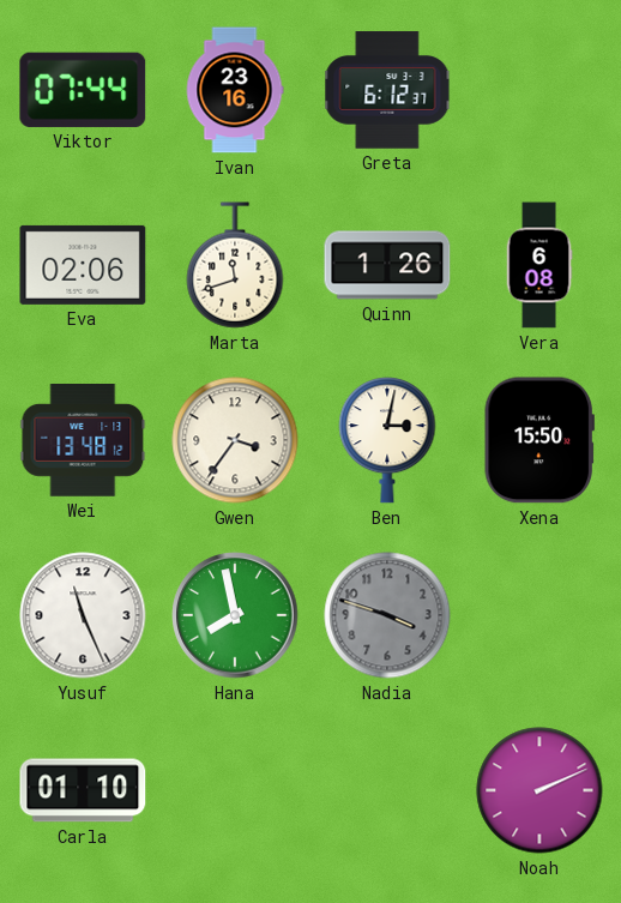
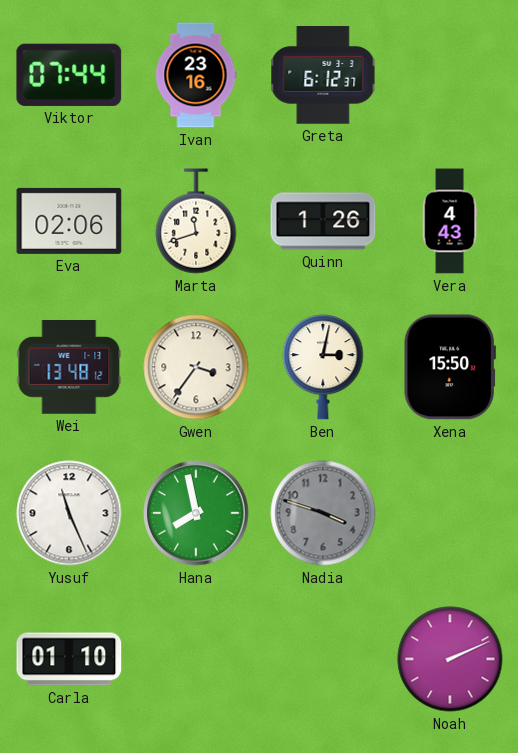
Vera: 6:08 -> 4:43 (450, 221)
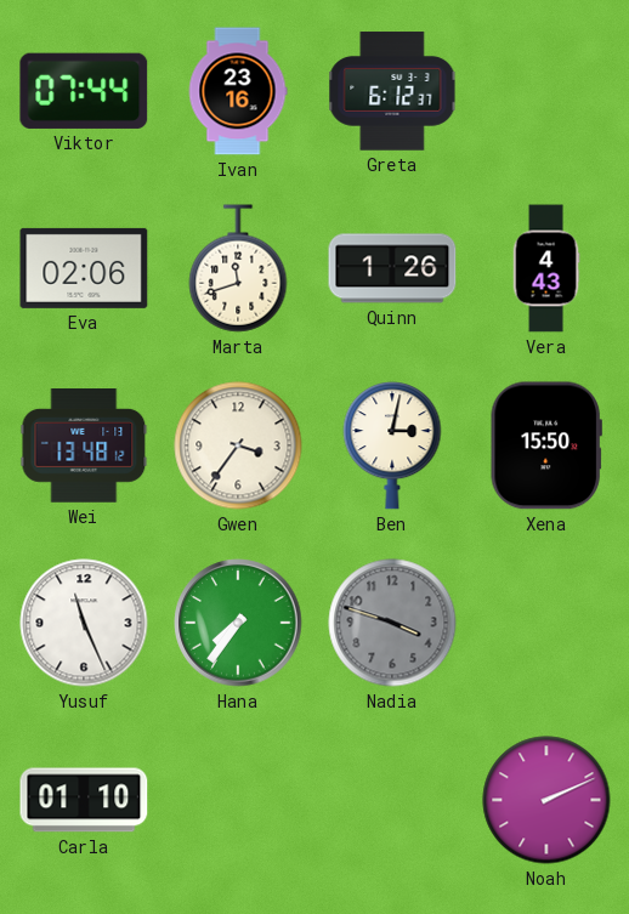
Hana: 7:58 -> 7:36 (238, 623)
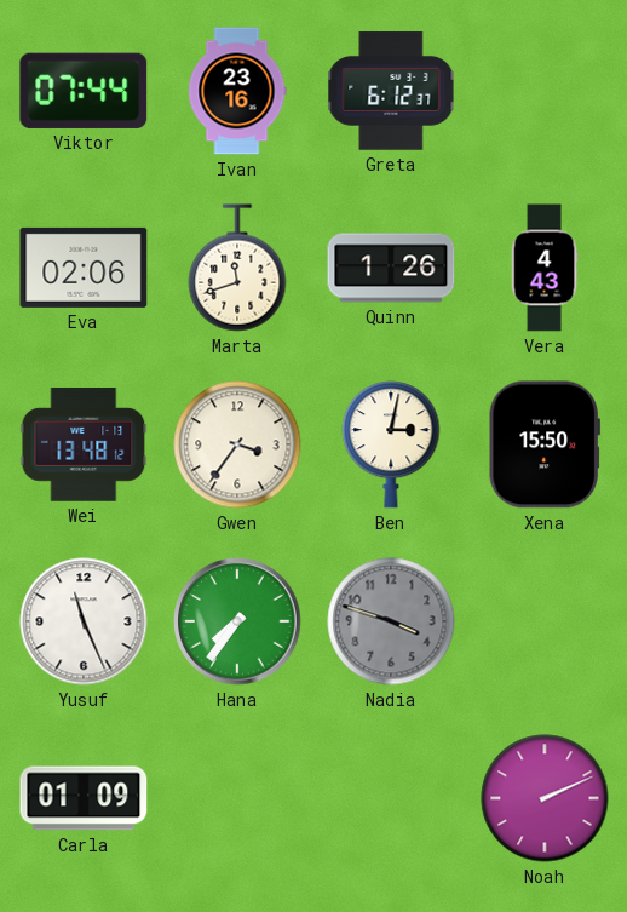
Carla: 01:10 -> 01:09 (84, 798)
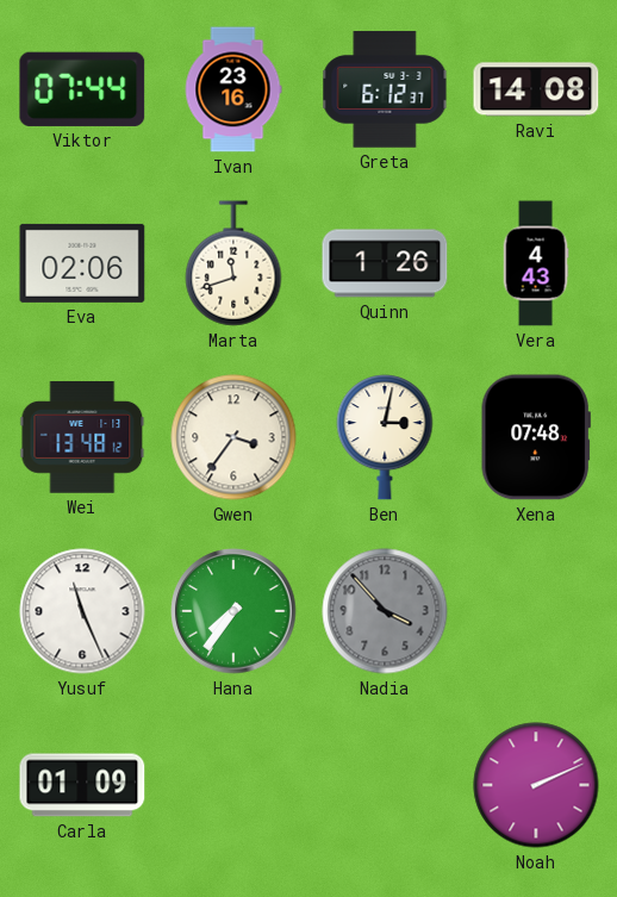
Ravi: none -> 14:08 (536, 89)
Xena: 15:50 -> 07:48 (536, 437)
Nadia: 3:48 -> 3:53 (385, 611)
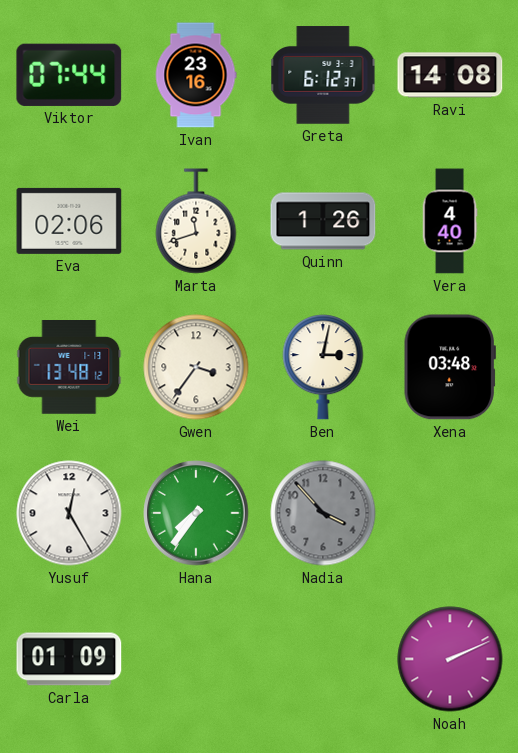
Vera: 4:43 -> 4:40 (450, 221)
Xena: 07:48 -> 03:48 (450, 367)
Yusuf: 11:26 -> 12:25 (69, 513)
